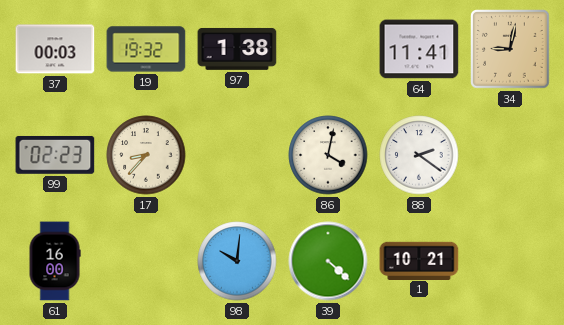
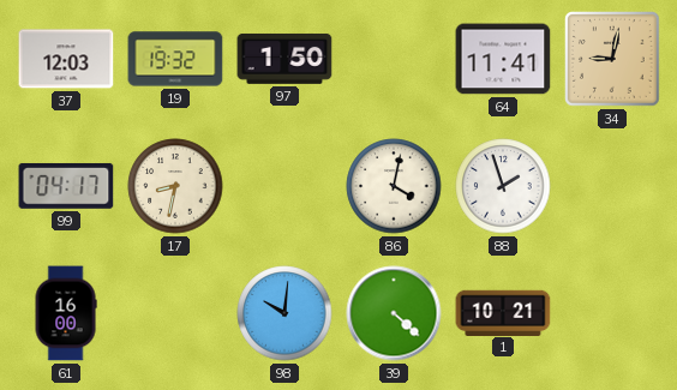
37: 00:03 -> 12:03 (66, 59)
97: 1:38 -> 1:50 (284, 59)
99: 02:23 -> 04:17 (66, 186)
17: 8:37 -> 8:32 (175, 186)
88: 2:21 -> 1:57 (503, 186)
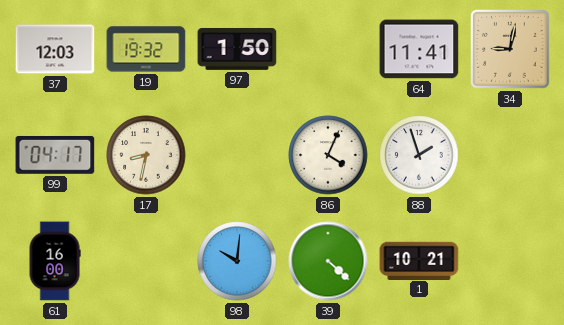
86: 4:02 -> 4:04 (328, 155)
